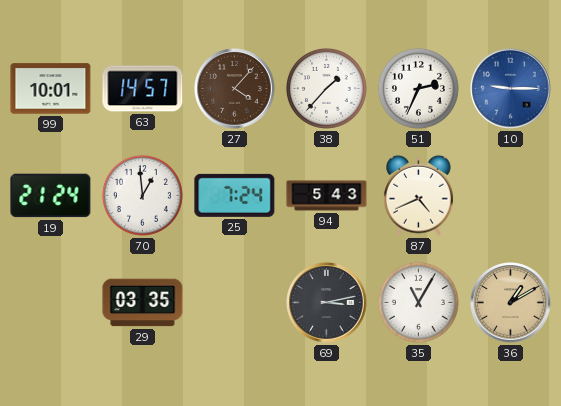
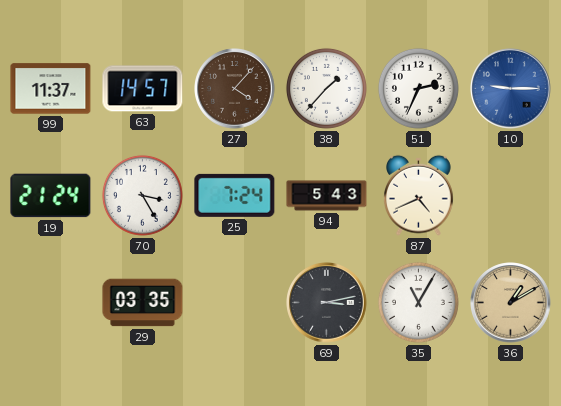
99: 10:01 -> 11:37 (51, 89)
70: 12:59 -> 3:25 (142, 195)
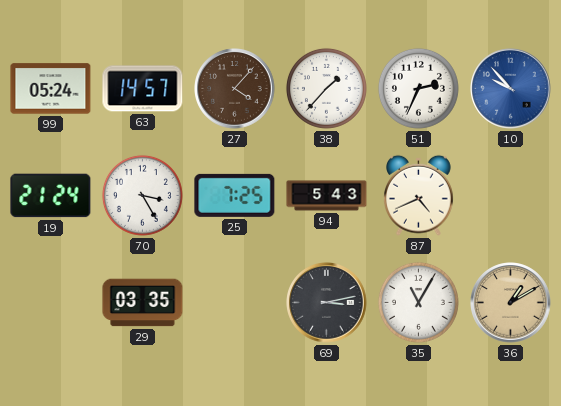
99: 11:37 -> 05:24 (51, 89)
10: 9:15 -> 9:53 (511, 89)
25: 7:24 -> 7:25 (235, 195)
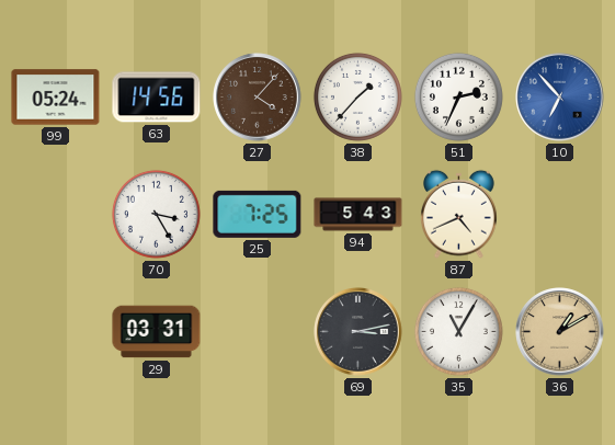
63: 14:57 -> 14:56 (157, 98)
10: 9:53 -> 6:53 (560, 98)
19: 21:24 -> none (51, 196)
29: 03:35 -> 03:31 (157, 332)
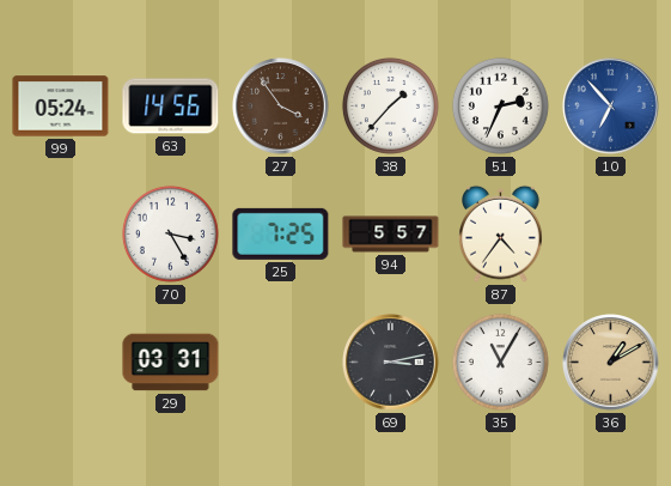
27: 4:07 -> 3:54 (281, 107)
94: 5:43 -> 5:57 (391, 235)
87: 4:41 -> 4:36 (501, 233)
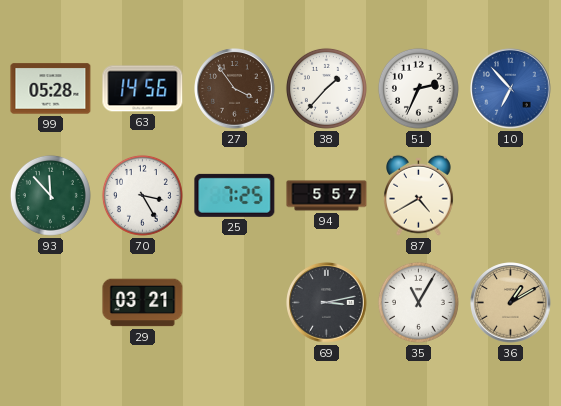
99: 05:24 -> 05:28 (51, 89)
93: none -> 11:53 (50, 195)
87: 4:36 -> 4:40 (419, 195)
29: 03:31 -> 03:21 (143, 303)
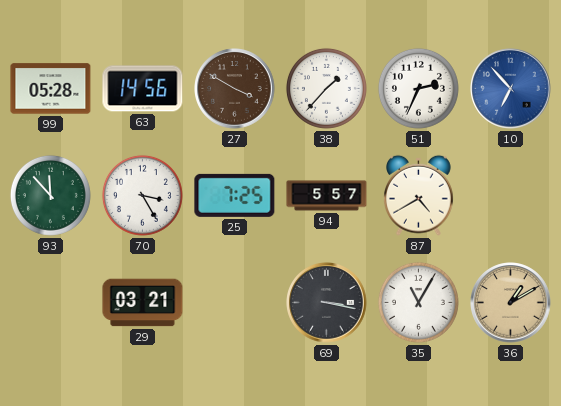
27: 3:54 -> 3:50 (235, 89)
69: 3:13 -> 3:17 (327, 303)
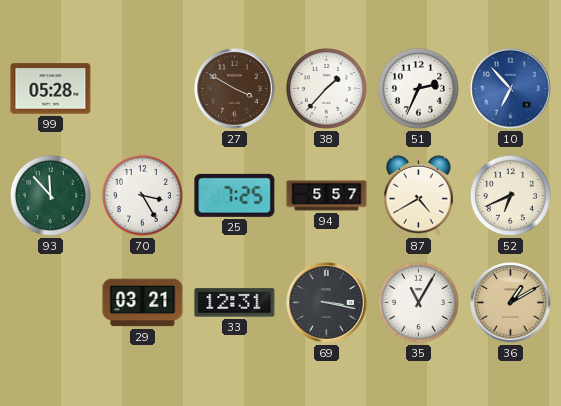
63: 14:56 -> none (143, 89)
52: none -> 6:41 (510, 195)
33: none -> 12:31 (235, 303)
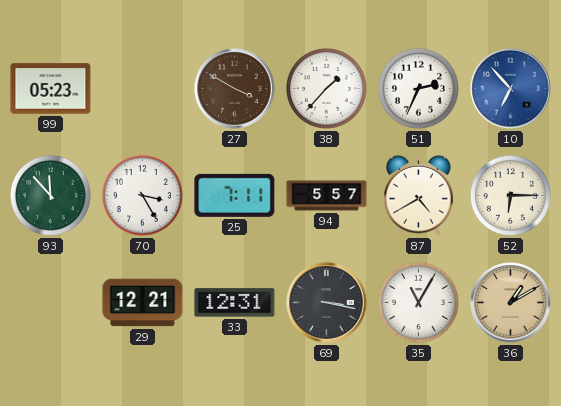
99: 05:28 -> 05:23 (51, 89)
25: 7:25 -> 7:11 (235, 195)
52: 6:41 -> 6:15 (510, 195)
29: 03:21 -> 12:21 (143, 303)
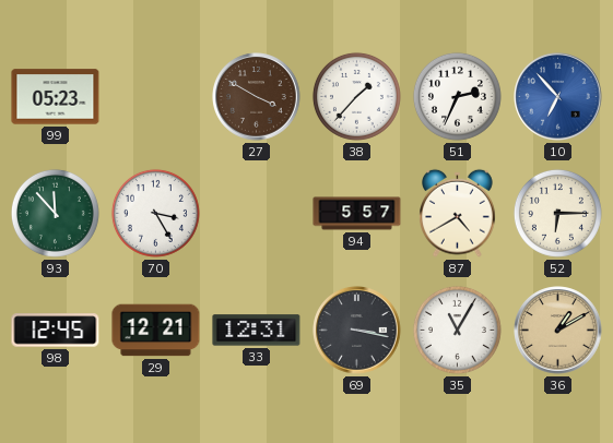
25: 7:11 -> none (235, 195)
98: none -> 12:45 (56, 331)
